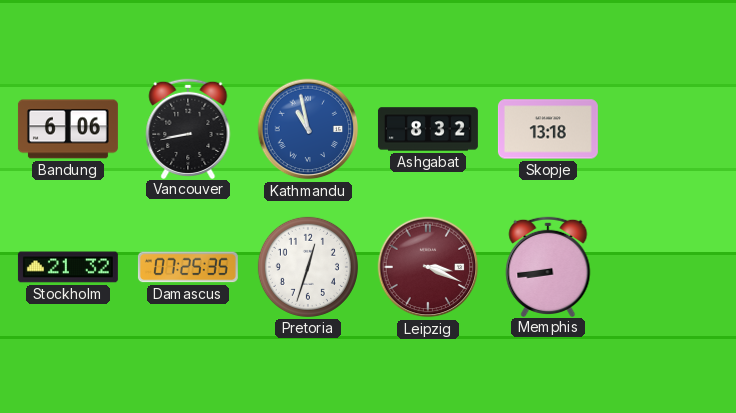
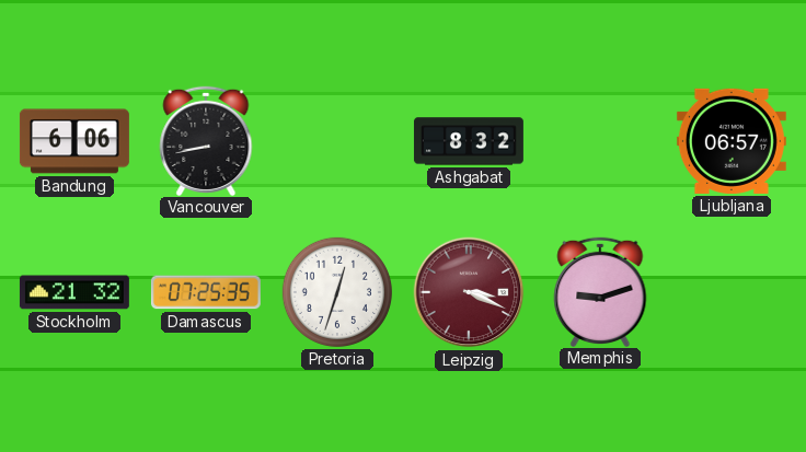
Kathmandu: 10:58 -> none (308, 129)
Skopje: 13:18 -> none (548, 129)
Ljubljana: none -> 06:57 (732, 141)
Memphis: 8:44 -> 9:12 (600, 291)
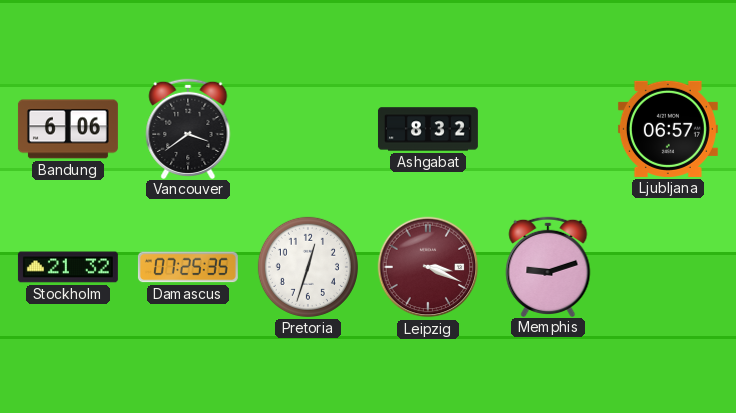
Vancouver: 8:43 -> 3:39 (188, 128)
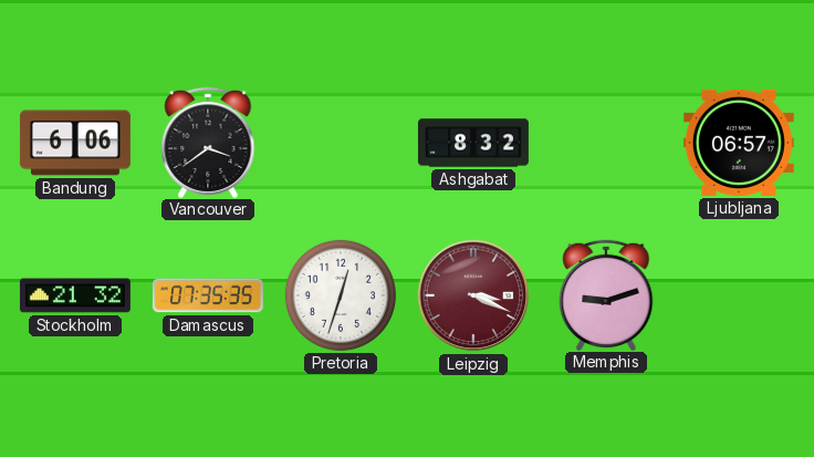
Damascus: 07:25 -> 07:35 (208, 295)
